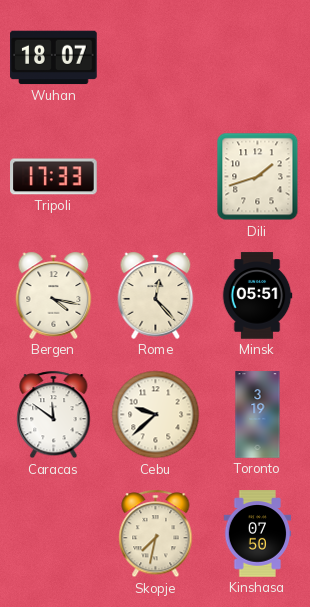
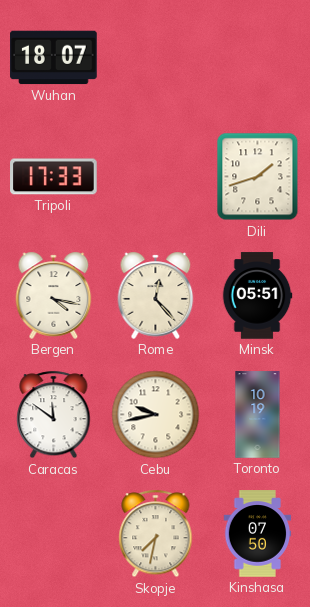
Cebu: 9:38 -> 9:43 (156, 415)
Toronto: 3:19 -> 10:19 (258, 415)
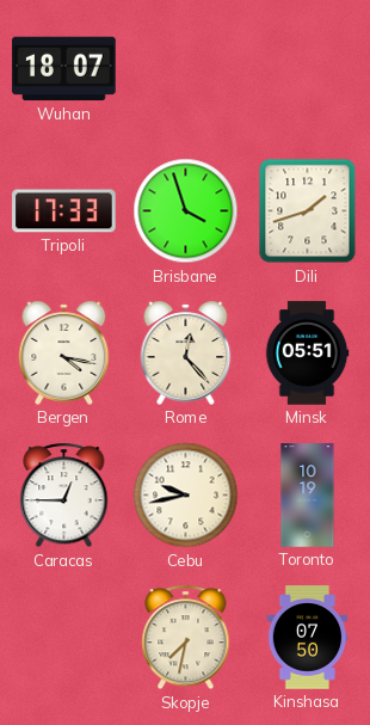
Brisbane: none -> 3:57 (186, 211)
Caracas: 11:51 -> 12:45 (64, 496)
